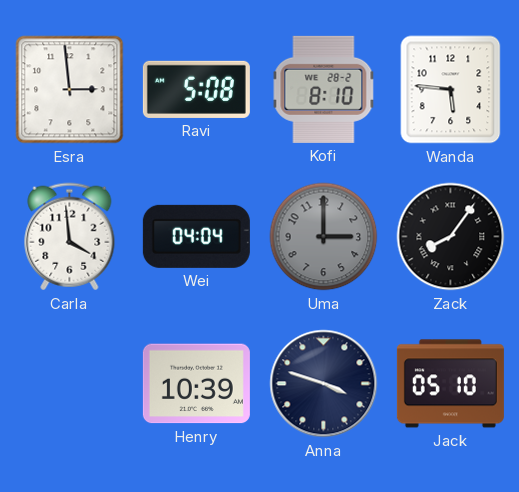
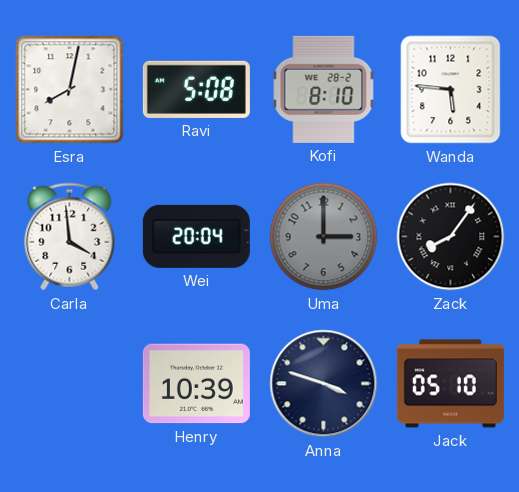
Esra: 2:59 -> 8:02 (70, 90)
Wei: 04:04 -> 20:04 (196, 236)
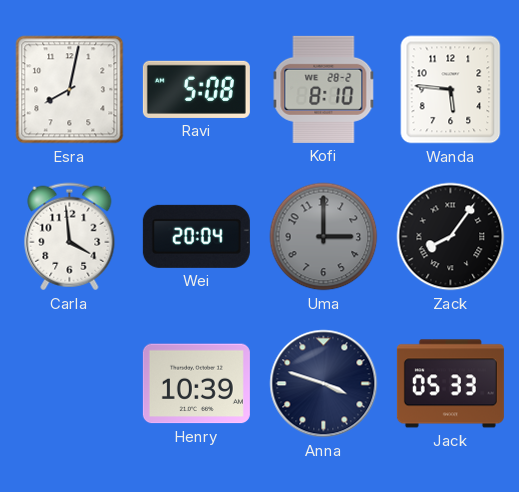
Jack: 05:10 -> 05:33 (450, 384)
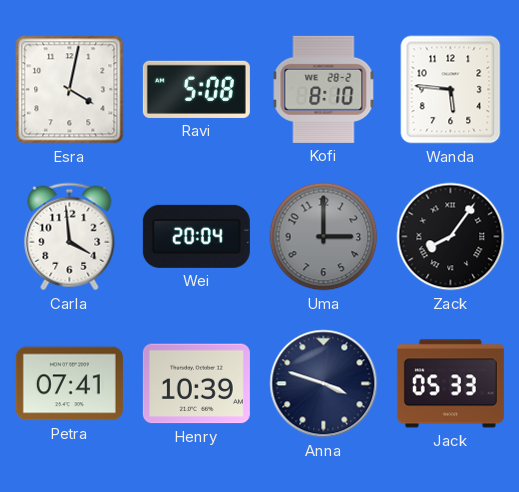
Esra: 8:02 -> 4:02 (70, 90)
Petra: none -> 07:41 (69, 384)
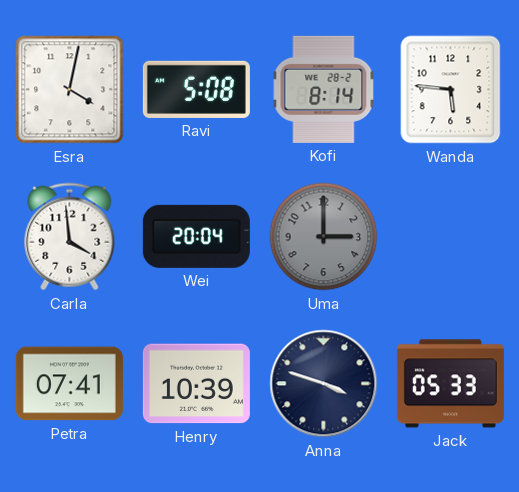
Kofi: 8:10 -> 8:14 (324, 89)
Zack: 8:06 -> none (451, 237)
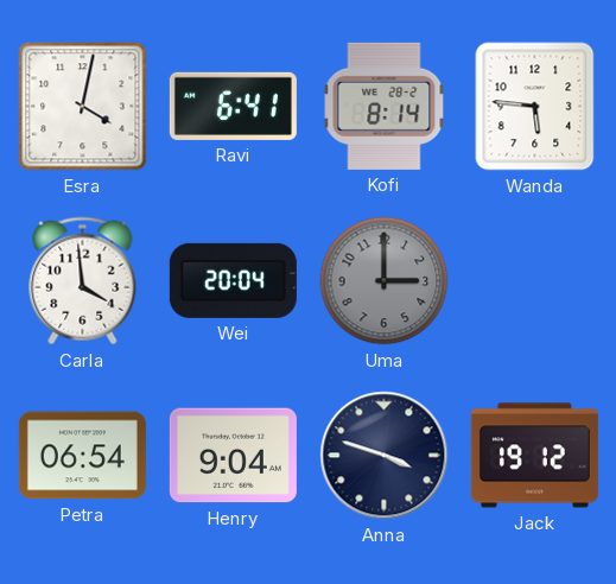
Ravi: 5:08 -> 6:41 (233, 106)
Petra: 07:41 -> 06:54 (82, 456)
Henry: 10:39 -> 9:04 (233, 456)
Jack: 05:33 -> 19:12 (534, 456)
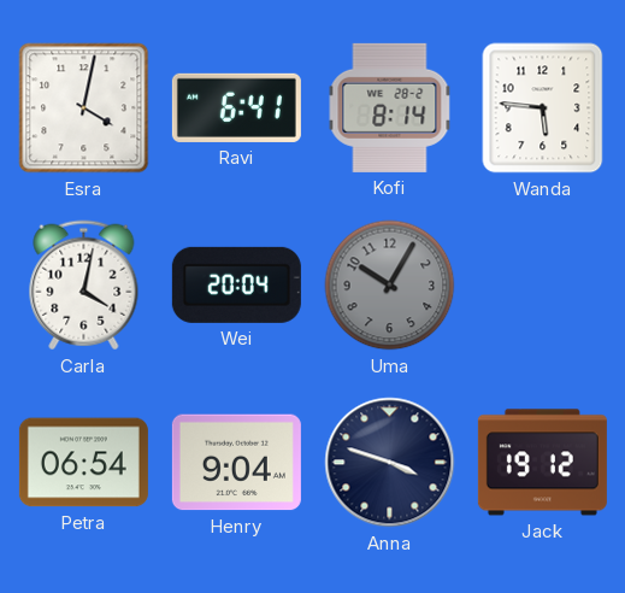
Carla: 3:59 -> 4:02 (84, 286)
Uma: 3:00 -> 10:05 (390, 286)
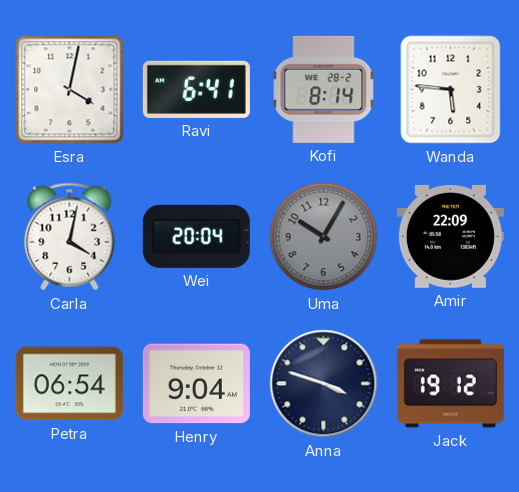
Amir: none -> 22:09 (450, 236)
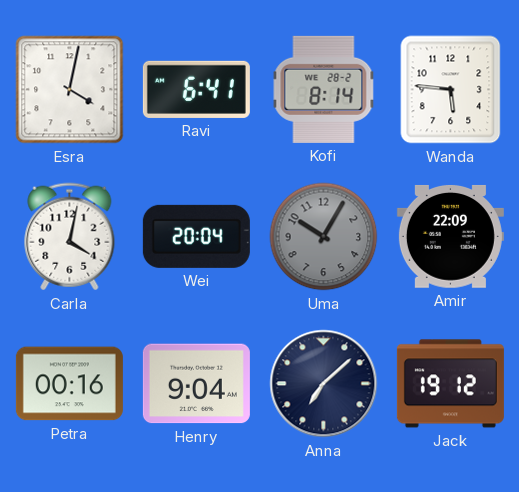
Petra: 06:54 -> 00:16 (69, 384)
Anna: 3:48 -> 7:08 (324, 384)
